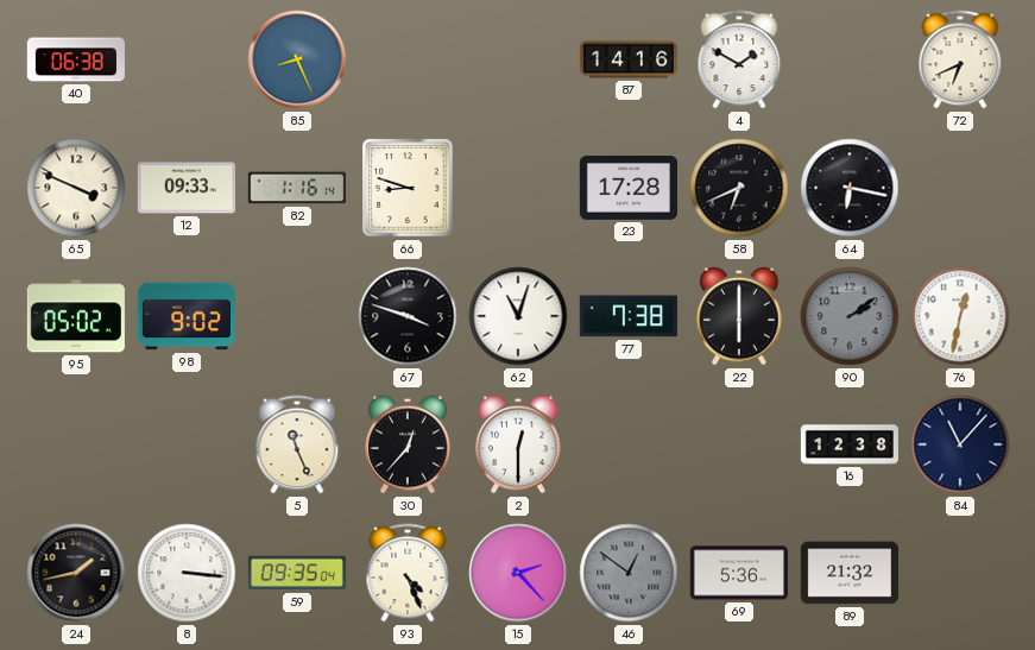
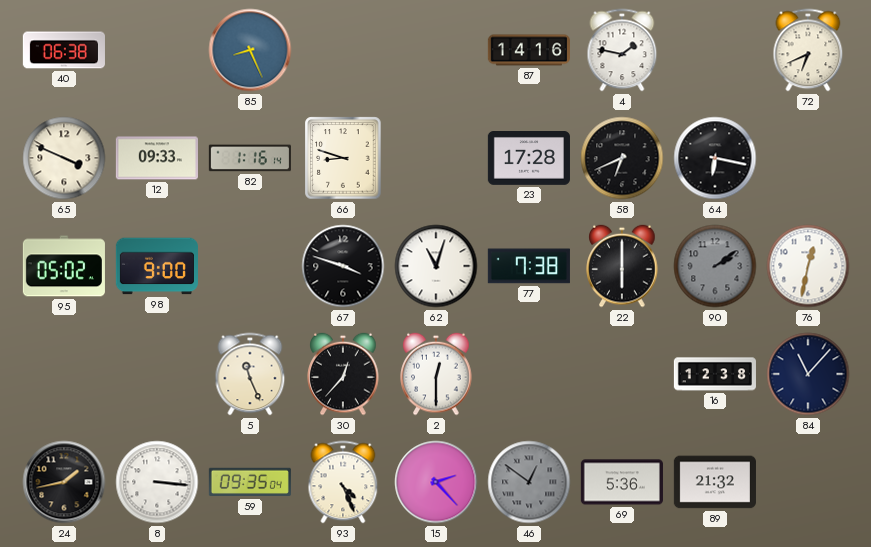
4: 1:50 -> 1:47 (622, 50)
98: 9:02 -> 9:00 (157, 266)
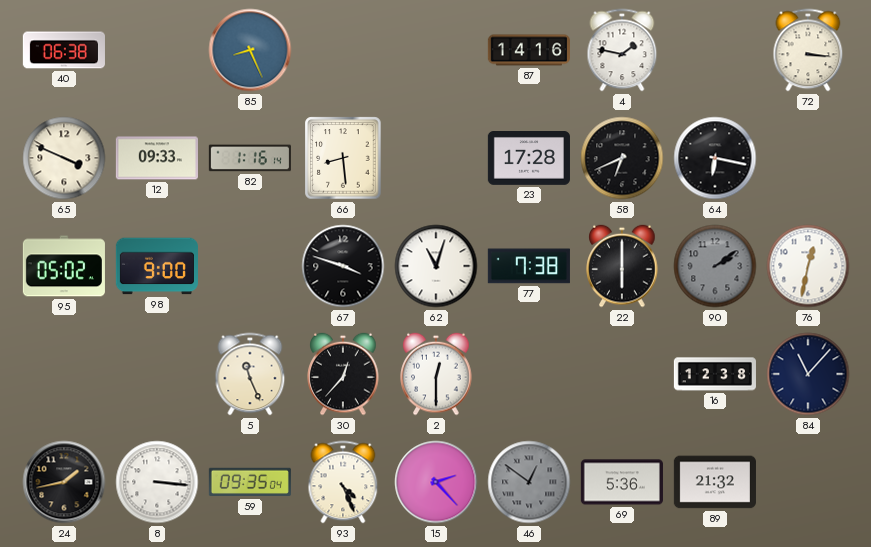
72: 6:41 -> 3:16 (808, 50)
66: 8:48 -> 8:29 (343, 158)
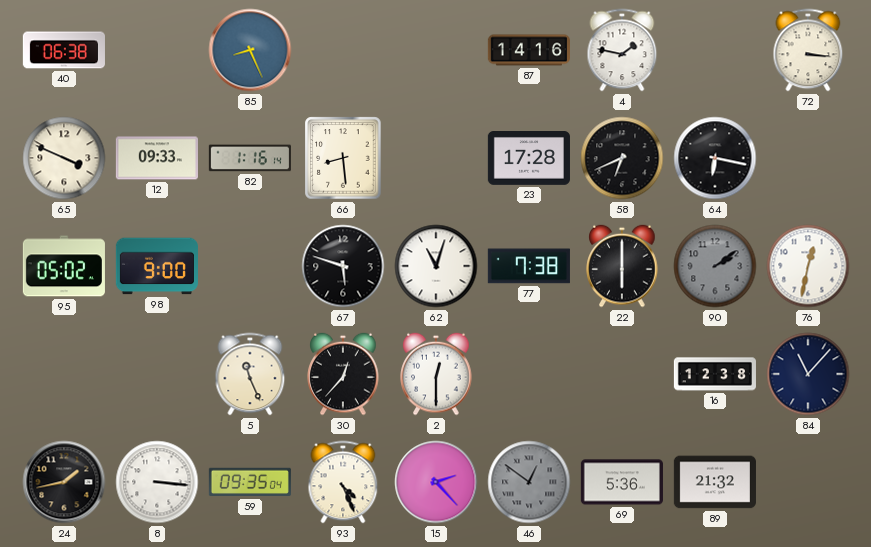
67: 3:48 -> 5:48 (343, 266)
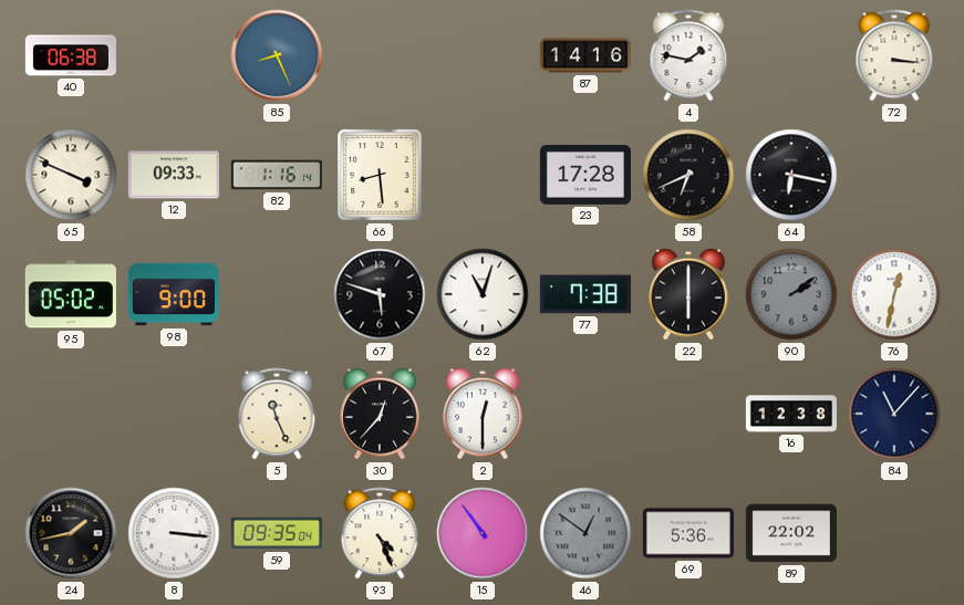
15: 2:23 -> 10:54 (483, 533)
89: 21:32 -> 22:02 (791, 533)
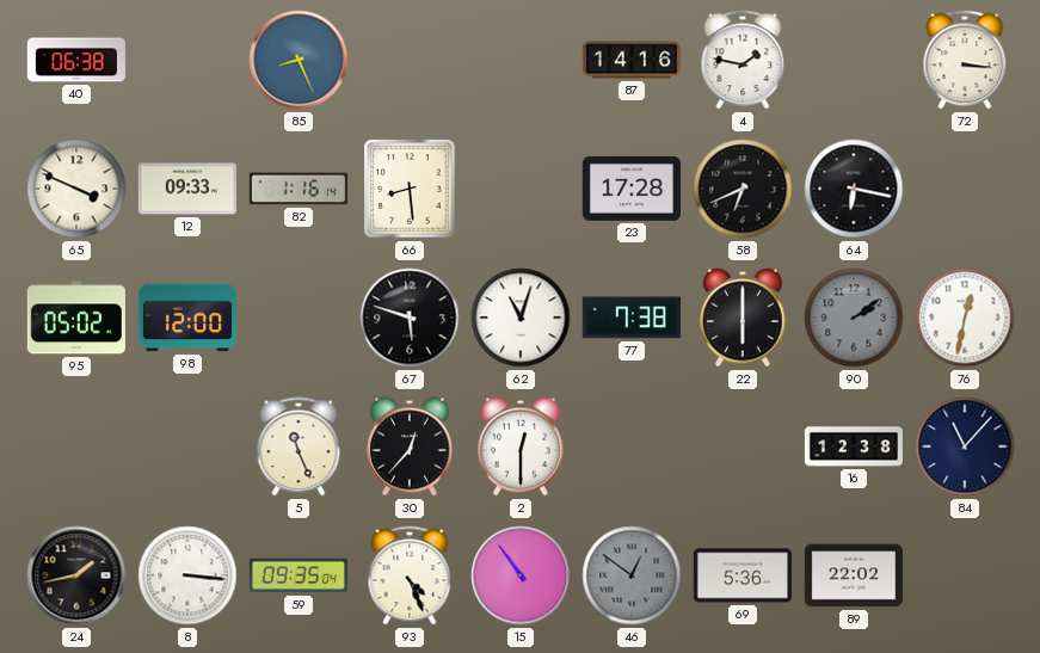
98: 9:00 -> 12:00 (187, 318)
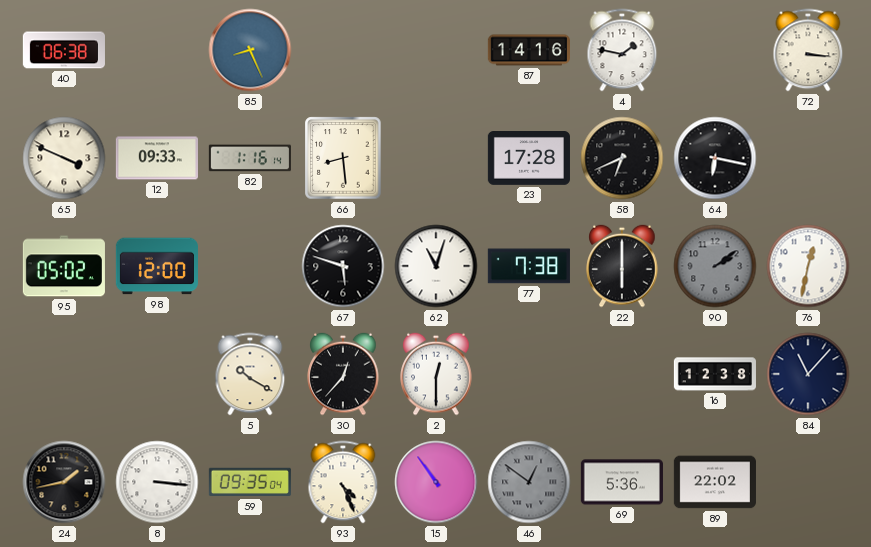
5: 11:26 -> 10:20 (250, 374)
